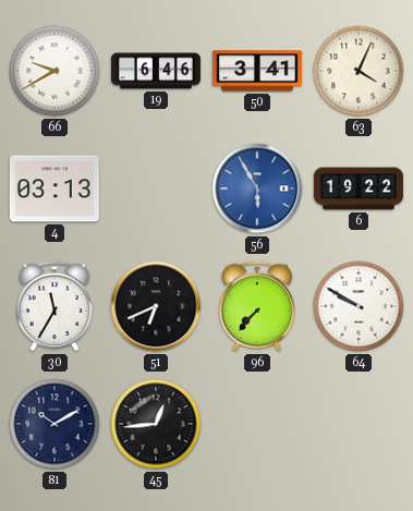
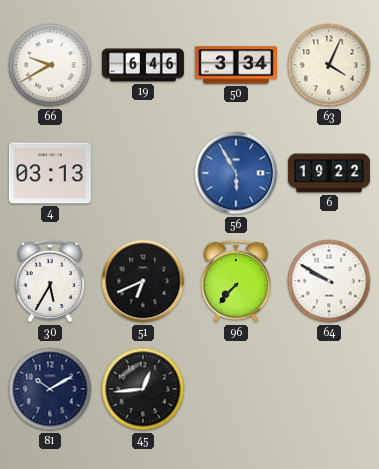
50: 3:41 -> 3:34 (236, 65)
30: 11:35 -> 5:35 (50, 281)
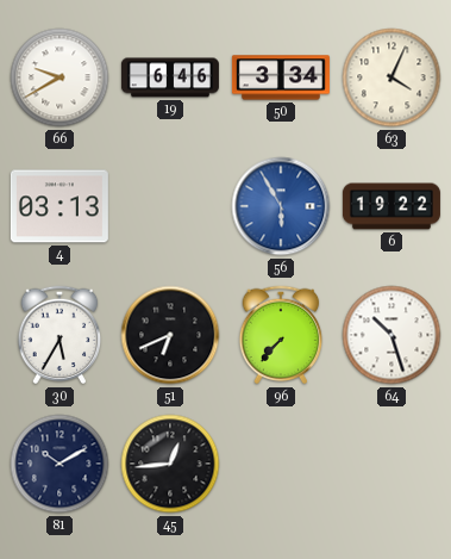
64: 9:50 -> 10:27 (392, 335)
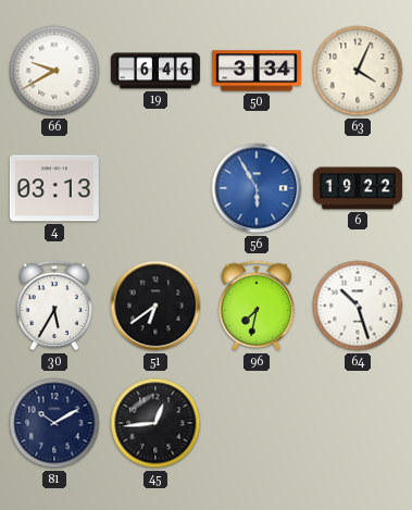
51: 6:41 -> 6:39 (155, 306)
96: 7:37 -> 7:32 (257, 306)
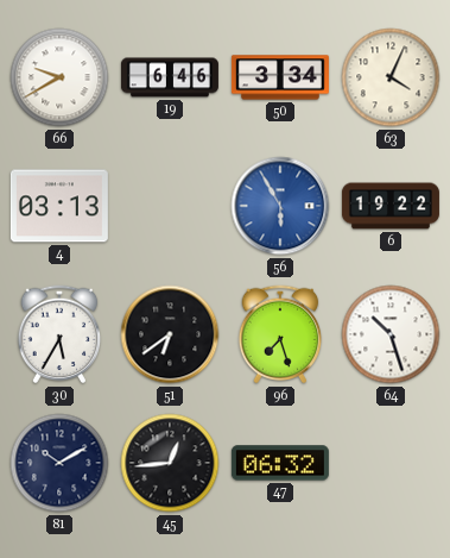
96: 7:32 -> 7:27 (280, 334)
47: none -> 06:32 (280, 463)
